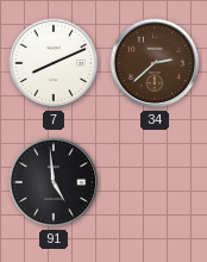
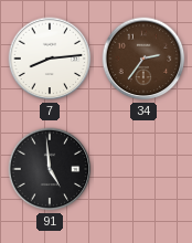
7: 8:11 -> 8:14 (50, 59)
34: 2:38 -> 2:36 (143, 59)
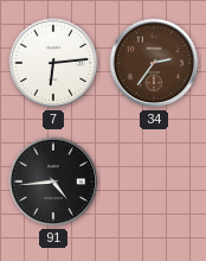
7: 8:14 -> 6:14 (53, 63)
91: 4:59 -> 4:44 (53, 182)
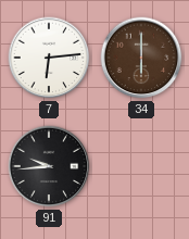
34: 2:36 -> 6:00 (141, 58)
91: 4:44 -> 9:44 (49, 166)
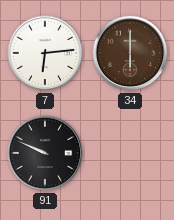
91: 9:44 -> 9:49 (45, 153)
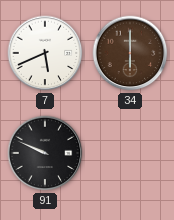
7: 6:14 -> 5:41 (45, 53)
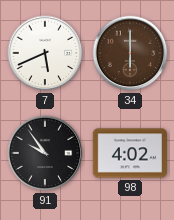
91: 9:49 -> 9:54 (45, 153)
98: none -> 4:02 (130, 153)
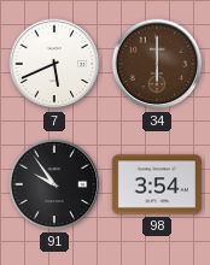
98: 4:02 -> 3:54 (157, 184)
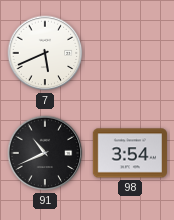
34: 6:00 -> none (157, 64)
91: 9:54 -> 10:41 (45, 153)
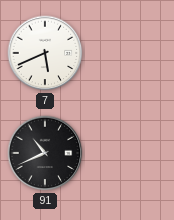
98: 3:54 -> none (130, 153)
